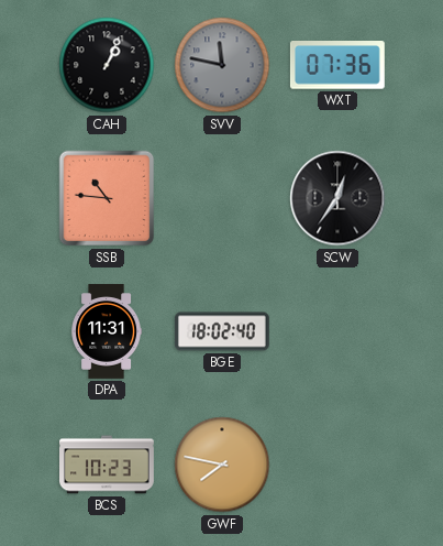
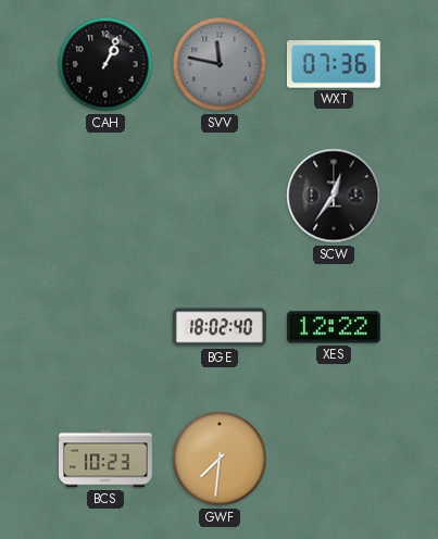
SSB: 10:46 -> none (107, 198)
DPA: 11:31 -> none (106, 332)
XES: none -> 12:22 (334, 327)
GWF: 7:47 -> 7:31 (220, 459)
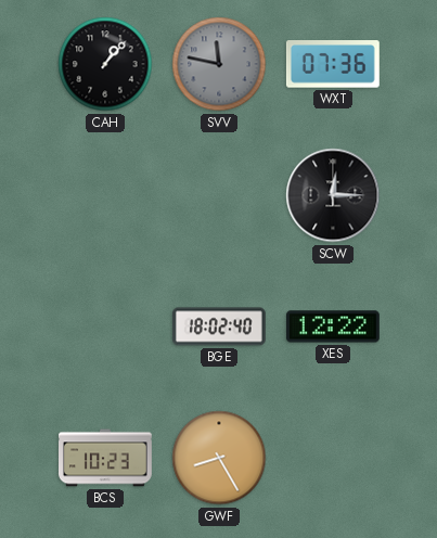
CAH: 1:04 -> 1:07 (105, 64)
SCW: 12:36 -> 12:15 (333, 195)
GWF: 7:31 -> 8:25 (219, 458)
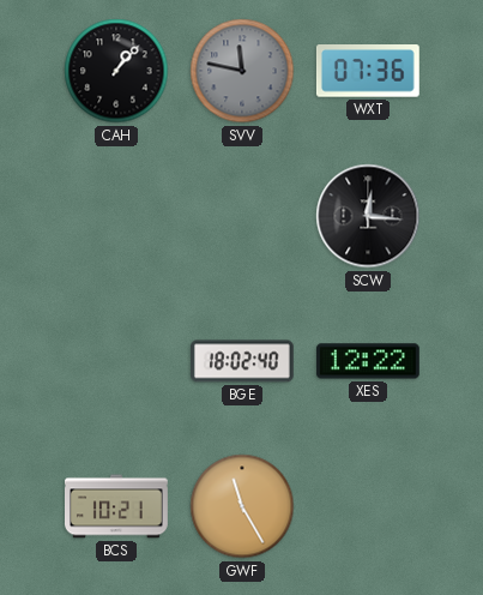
SCW: 12:15 -> 12:16 (368, 216)
BCS: 10:23 -> 10:21 (117, 506)
GWF: 8:25 -> 11:25 (242, 506)
